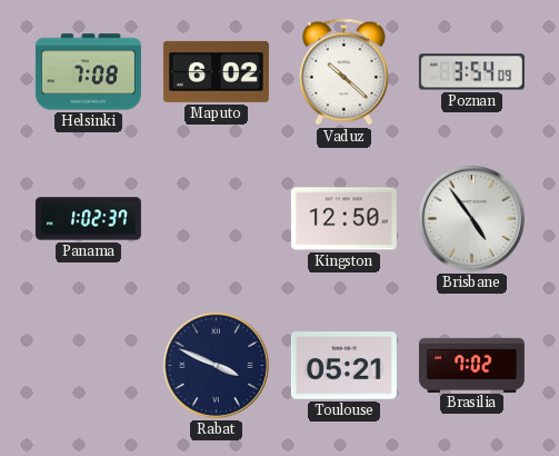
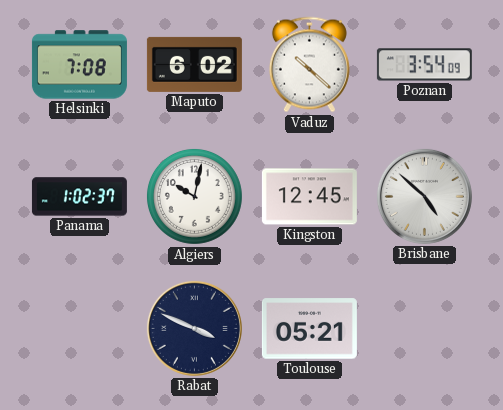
Algiers: none -> 10:02 (194, 196)
Kingston: 12:50 -> 12:45 (309, 197)
Brisbane: 4:54 -> 4:52 (424, 196)
Brasilia: 7:02 -> none (471, 365)
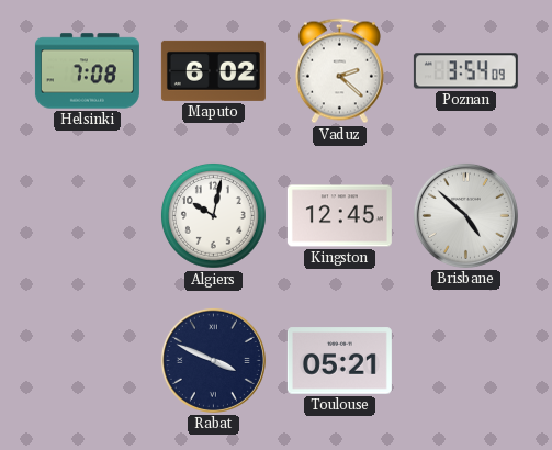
Vaduz: 10:22 -> 2:22 (339, 71)
Panama: 1:02 -> none (79, 197)
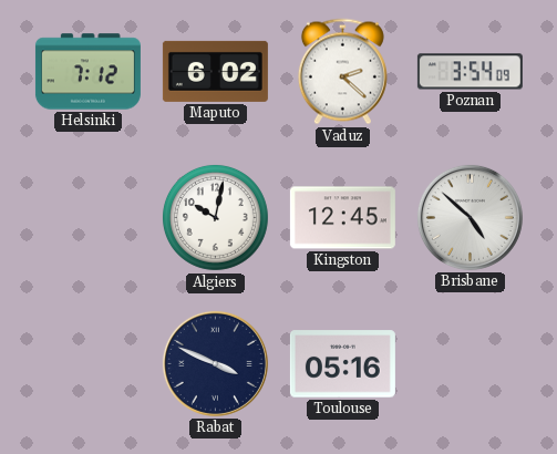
Helsinki: 7:08 -> 7:12 (87, 72)
Toulouse: 05:21 -> 05:16 (342, 364)
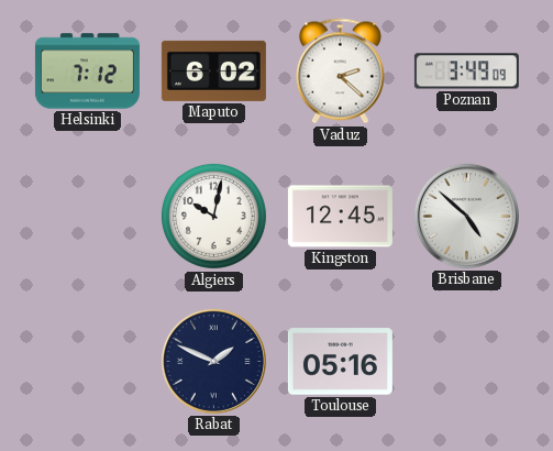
Poznan: 3:54 -> 3:49 (466, 71)
Rabat: 3:49 -> 1:49 (213, 361)
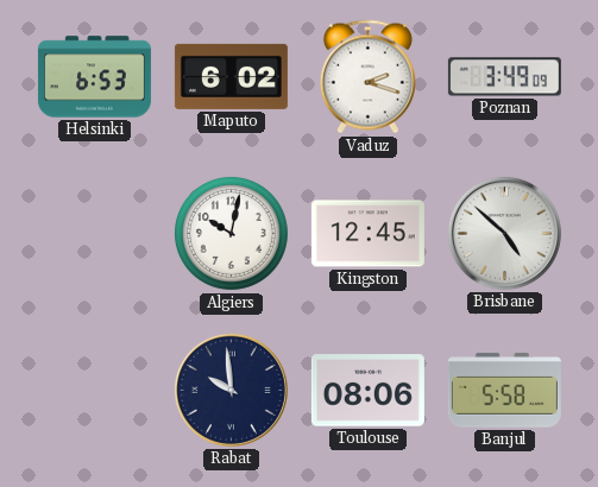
Helsinki: 7:12 -> 6:53 (94, 77)
Vaduz: 2:22 -> 2:18 (367, 77)
Rabat: 1:49 -> 9:59 (231, 390)
Toulouse: 05:16 -> 08:06 (367, 391)
Banjul: none -> 5:58 (504, 391)
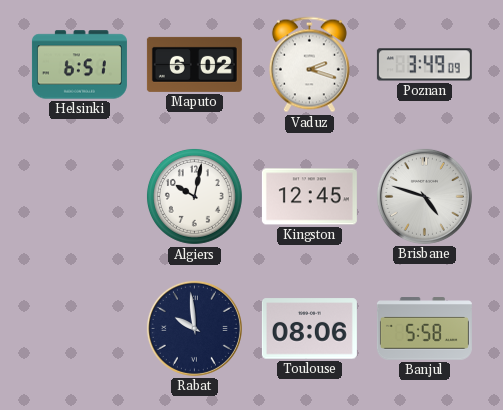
Helsinki: 6:53 -> 6:51 (79, 65)
Brisbane: 4:52 -> 4:48 (424, 196)
